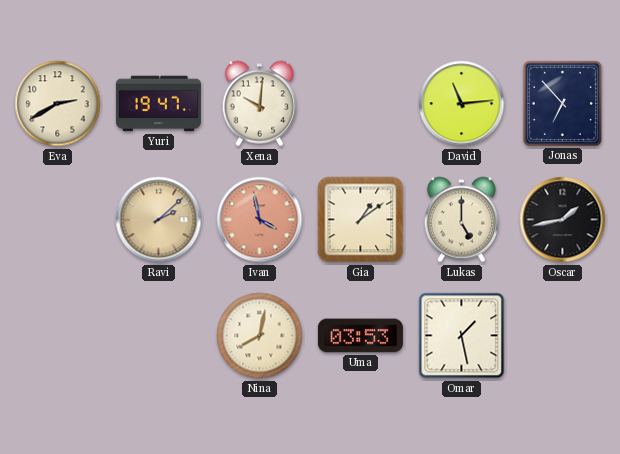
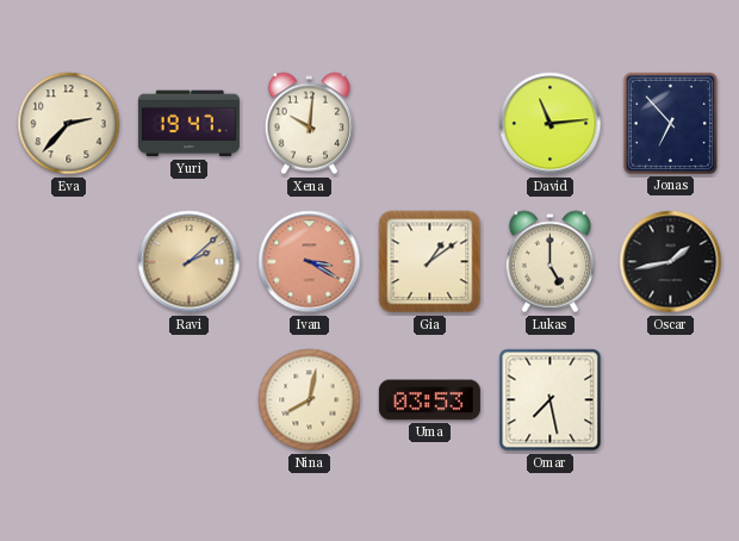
Eva: 2:40 -> 2:37 (69, 124)
Ivan: 3:58 -> 3:20 (310, 262)
Omar: 1:28 -> 7:28 (551, 400)
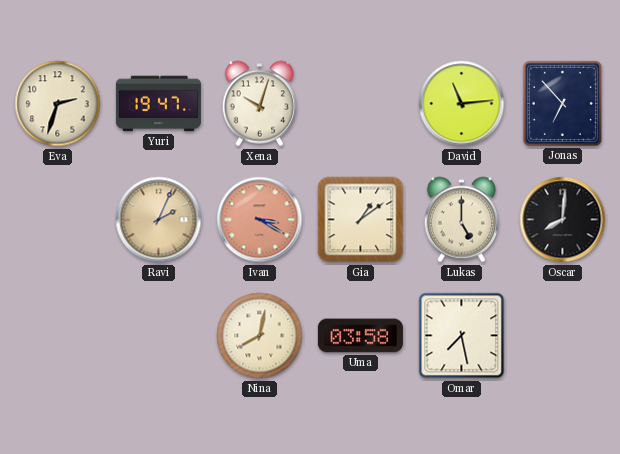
Eva: 2:37 -> 2:33 (58, 104)
Xena: 10:01 -> 10:03 (259, 104)
Ravi: 2:08 -> 2:04 (159, 220)
Oscar: 1:43 -> 8:01 (563, 220)
Uma: 03:53 -> 03:58 (360, 336)
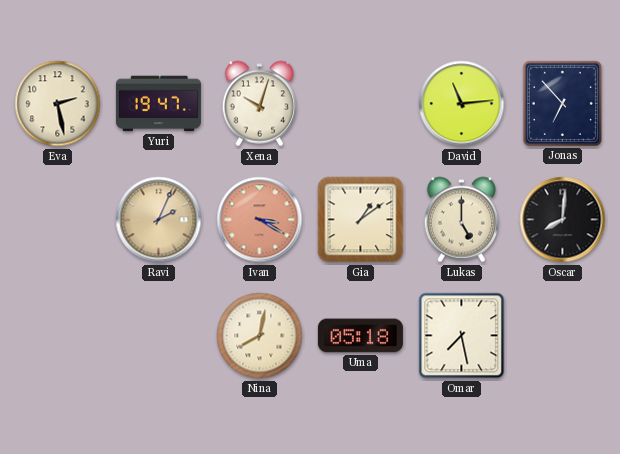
Eva: 2:33 -> 2:28 (58, 104)
Uma: 03:58 -> 05:18 (360, 336)
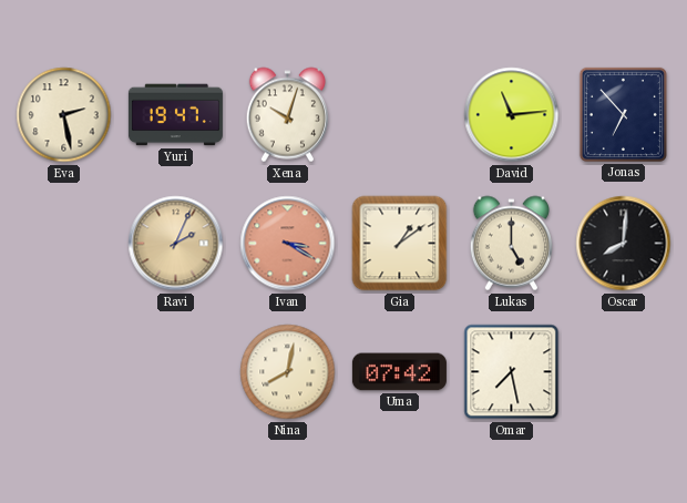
Uma: 05:18 -> 07:42 (399, 372)
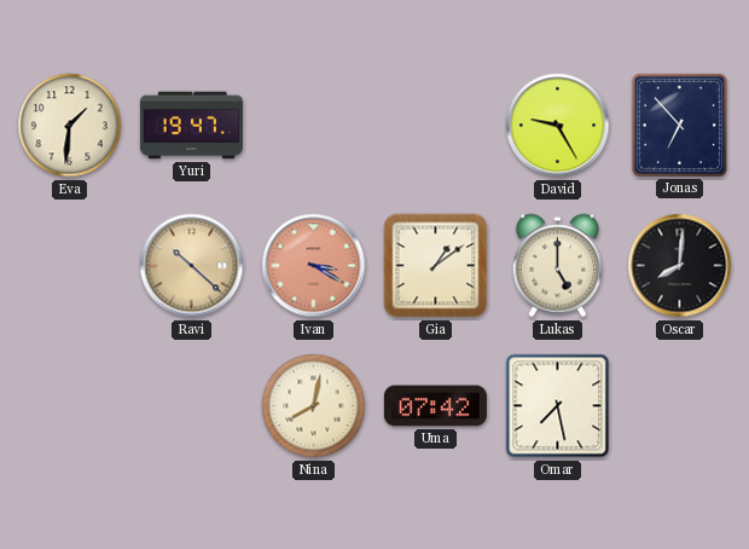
Eva: 2:28 -> 1:31 (70, 126)
Xena: 10:03 -> none (287, 115)
David: 11:14 -> 9:25 (558, 126)
Ravi: 2:04 -> 10:22 (192, 266)
